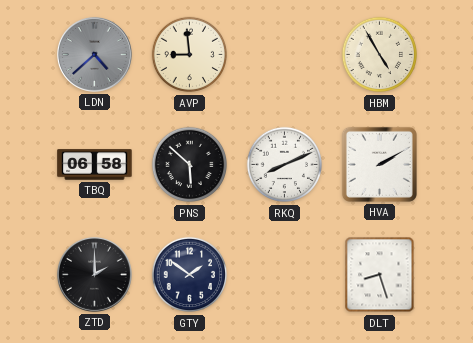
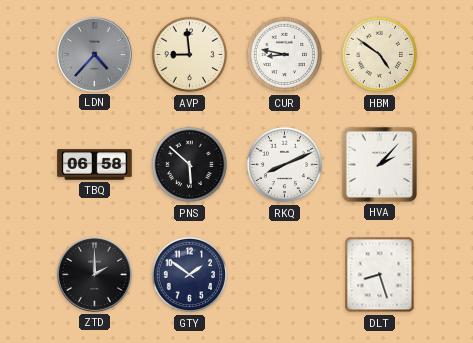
LDN: 4:38 -> 4:37 (94, 54)
CUR: none -> 8:47 (285, 55)
HBM: 4:55 -> 4:51 (380, 55)
HVA: 2:10 -> 2:07 (379, 164)
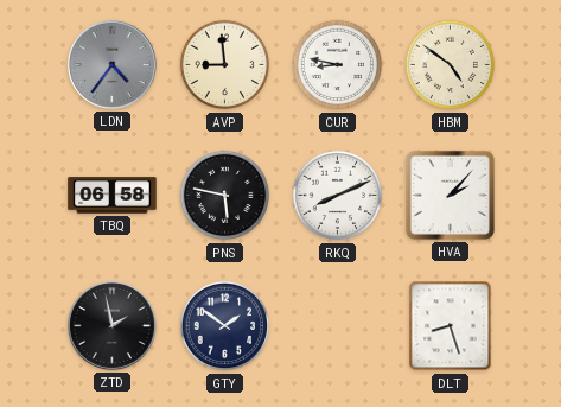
LDN: 4:37 -> 4:36 (111, 64)
PNS: 5:52 -> 5:47 (225, 196)
ZTD: 2:00 -> 1:58 (111, 325)
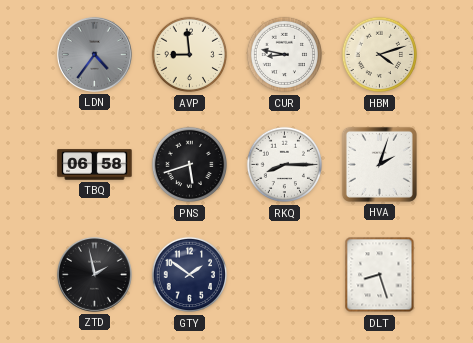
HBM: 4:51 -> 4:12 (380, 55)
PNS: 5:47 -> 5:42 (190, 165)
RKQ: 8:11 -> 8:15 (285, 165)
HVA: 2:07 -> 2:03 (379, 164)
